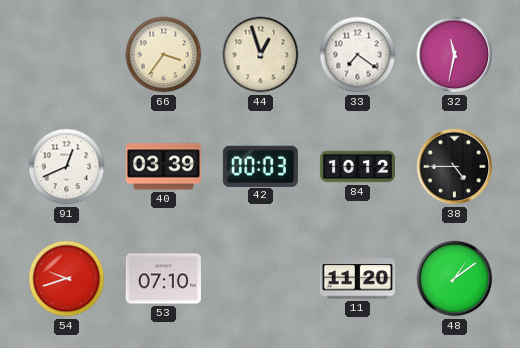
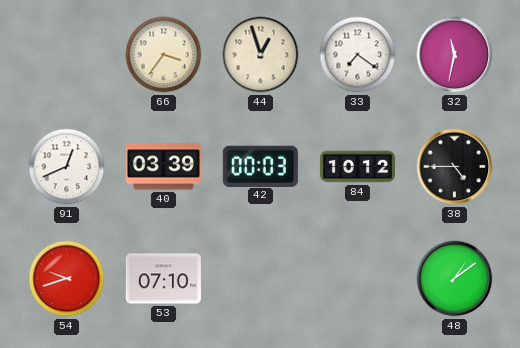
11: 11:20 -> none (357, 279)
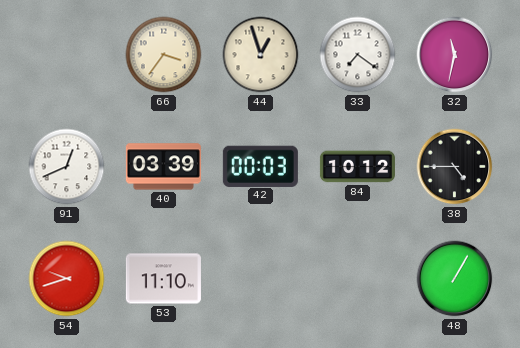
53: 07:10 -> 11:10 (163, 279)
48: 1:09 -> 1:05 (455, 279)
